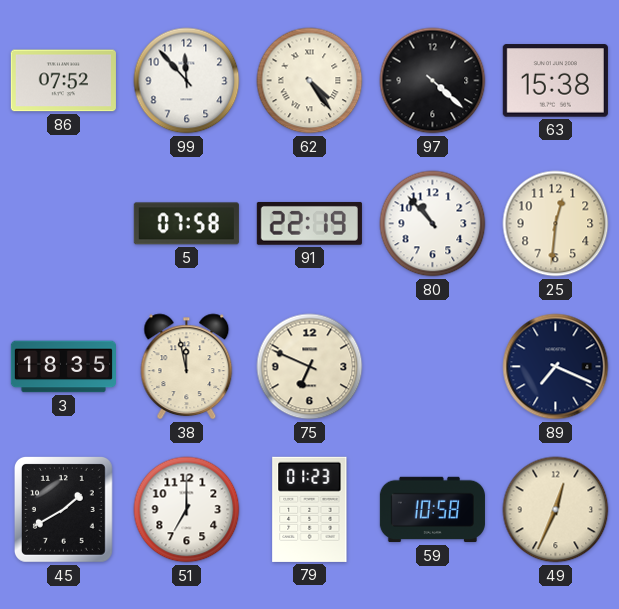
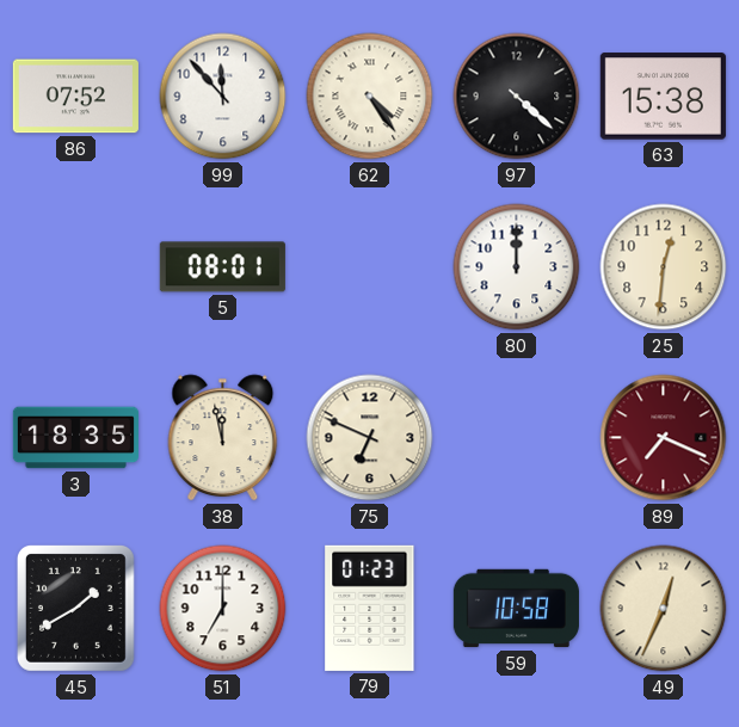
5: 07:58 -> 08:01 (222, 267)
91: 22:19 -> none (309, 224)
80: 10:53 -> 12:00 (517, 267)
89 dial: navy -> burgundy (664, 438)
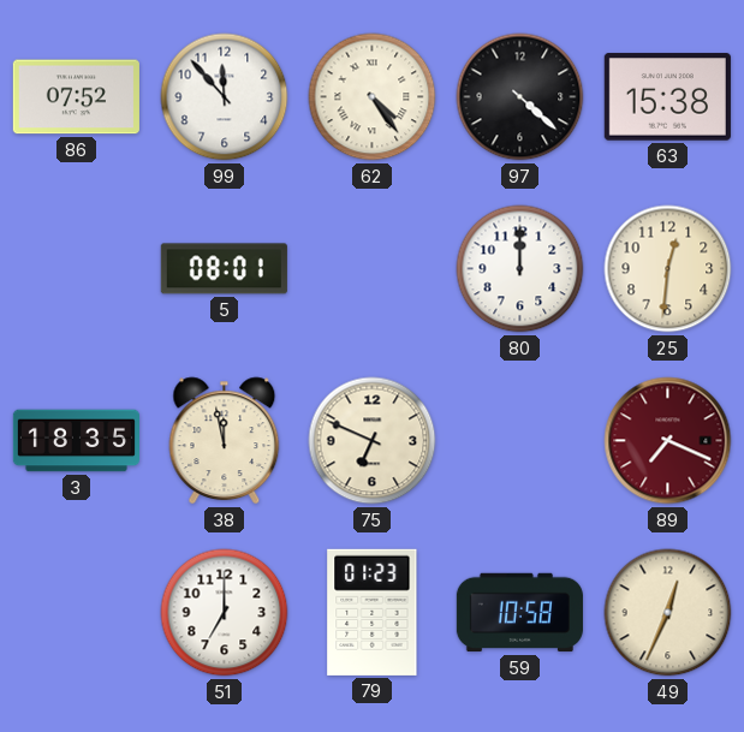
45: 1:40 -> none (75, 608)
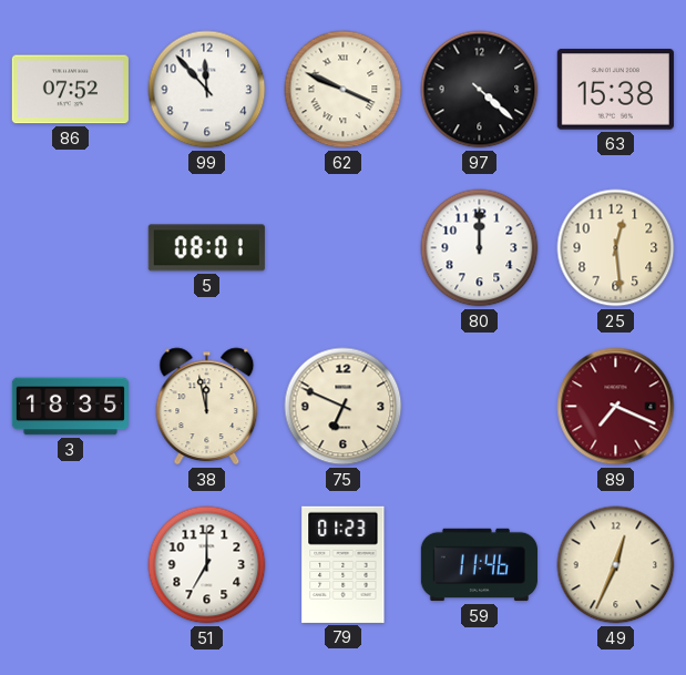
62: 4:24 -> 3:49 (344, 90)
25: 12:31 -> 12:29 (616, 248)
59: 10:58 -> 11:46 (479, 565)
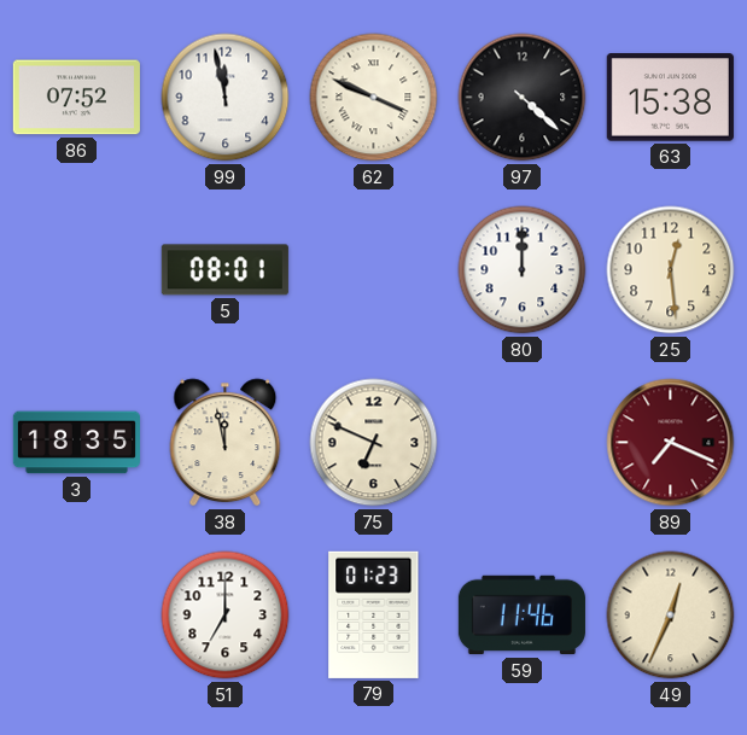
99: 11:53 -> 11:58 (226, 98)
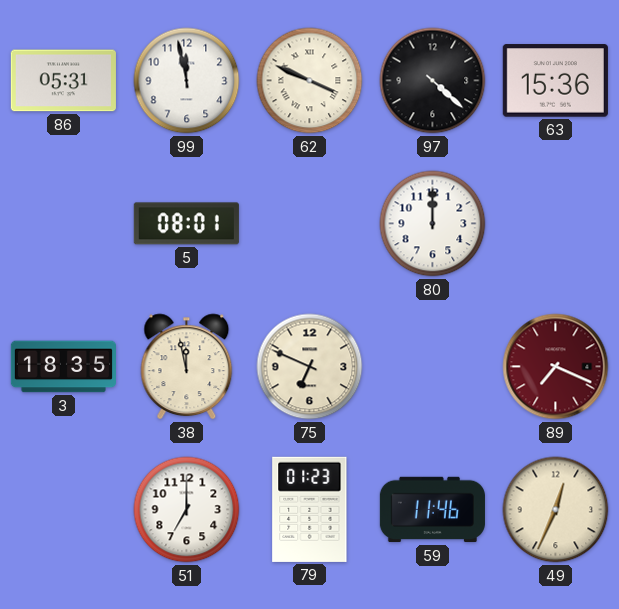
86: 07:52 -> 05:31 (63, 81)
63: 15:38 -> 15:36 (555, 81)
25: 12:29 -> none (671, 270)
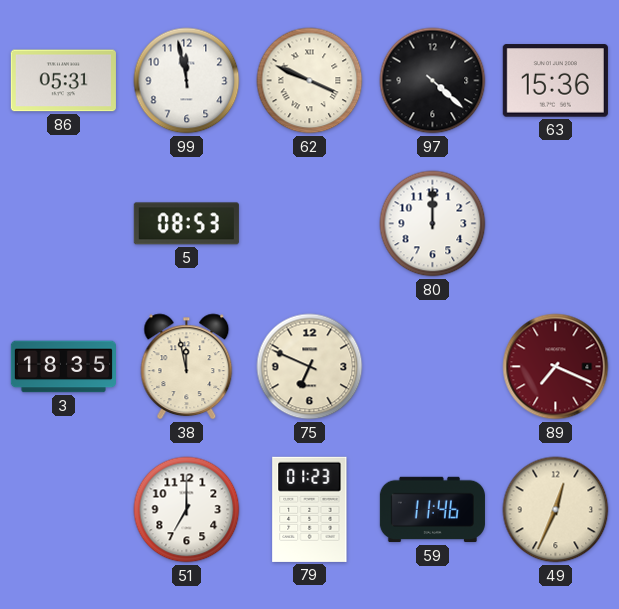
5: 08:01 -> 08:53 (186, 224)
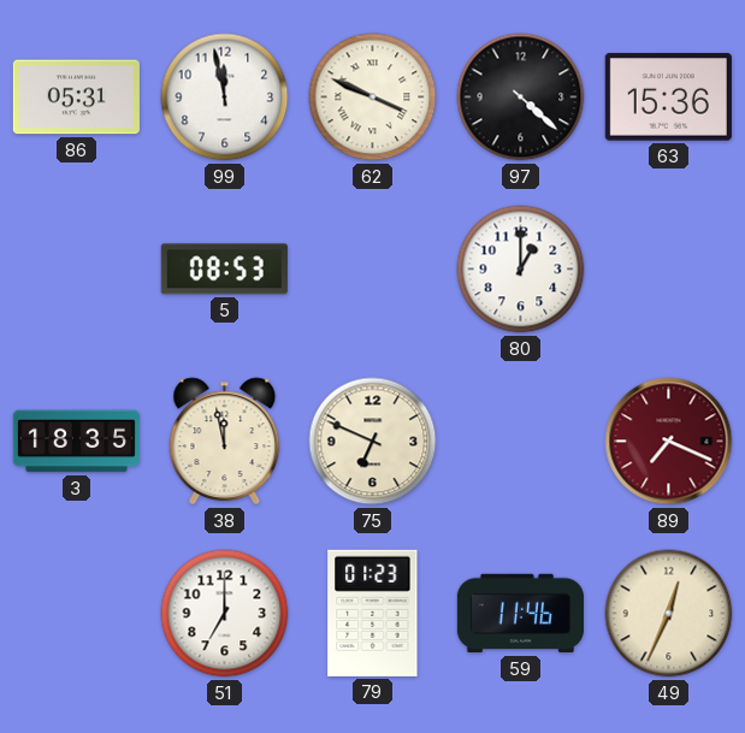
80: 12:00 -> 1:00 (521, 270)
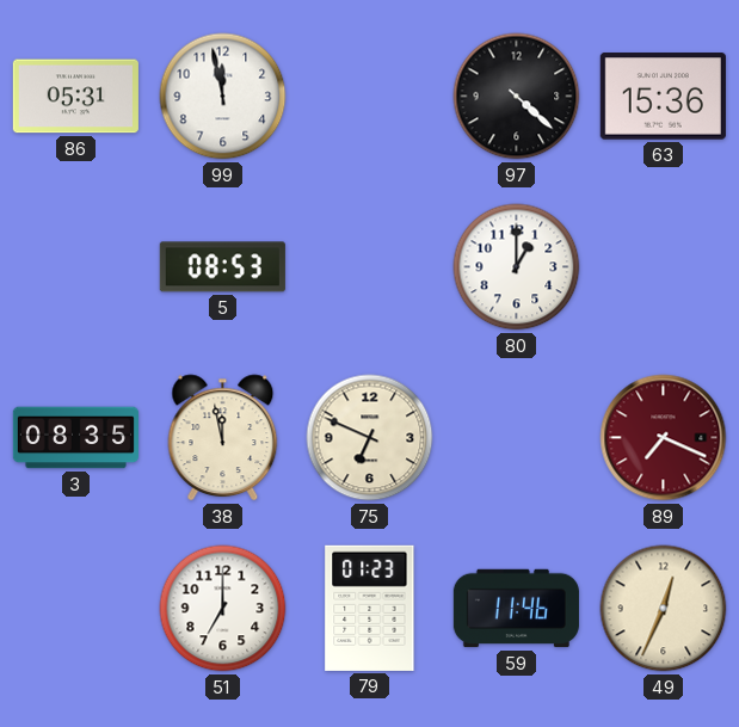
62: 3:49 -> none (373, 97)
3: 18:35 -> 08:35 (75, 438)
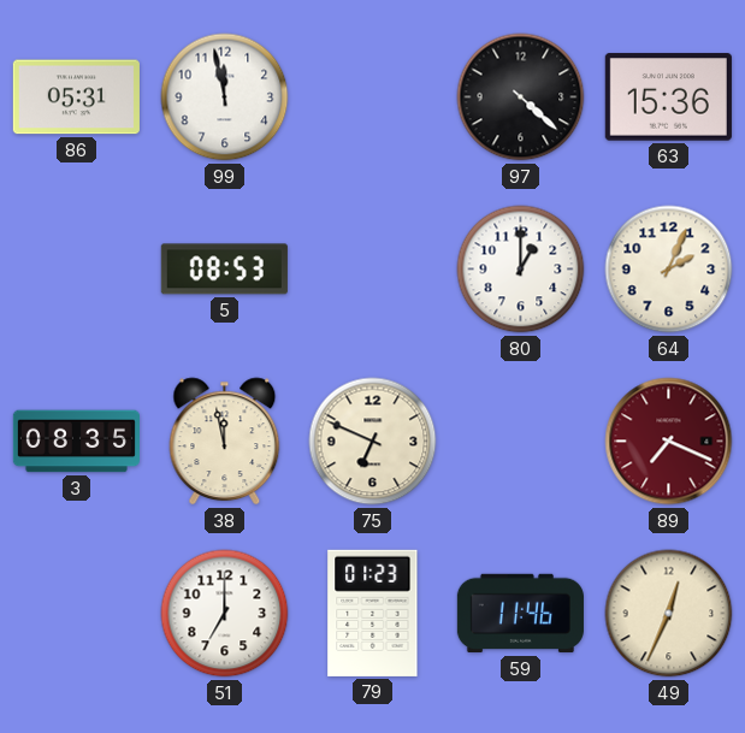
64: none -> 2:04 (669, 270)
